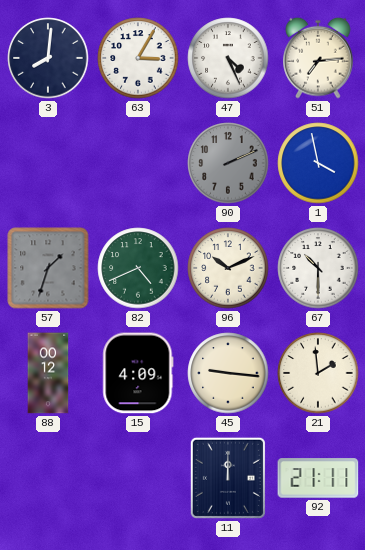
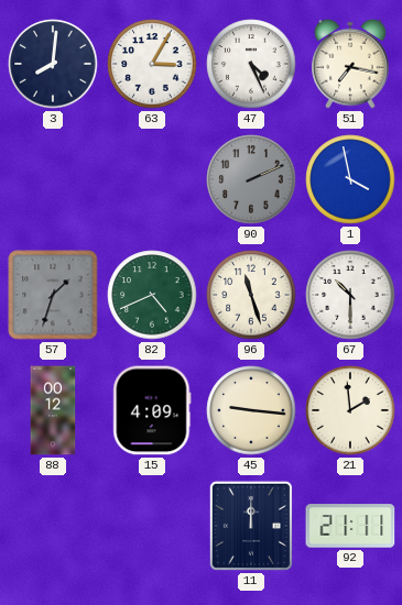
51: 7:14 -> 7:17 (350, 64)
96: 10:11 -> 11:27 (251, 295)
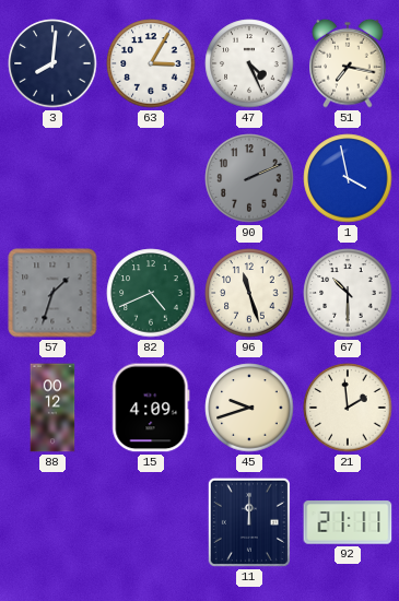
45: 9:16 -> 9:42 (249, 408)
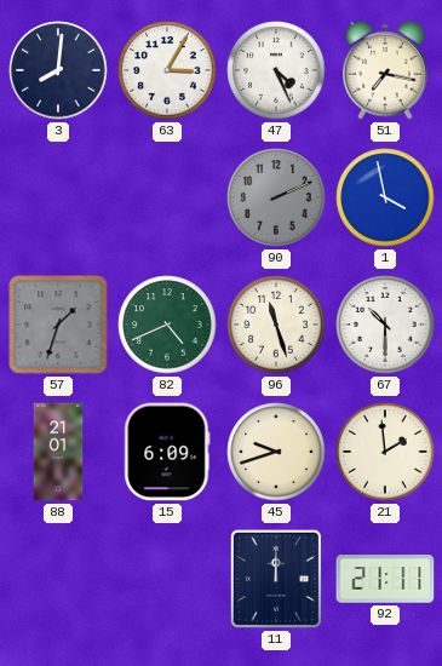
88: 00:12 -> 21:01 (58, 452)
15: 4:09 -> 6:09 (167, 452)
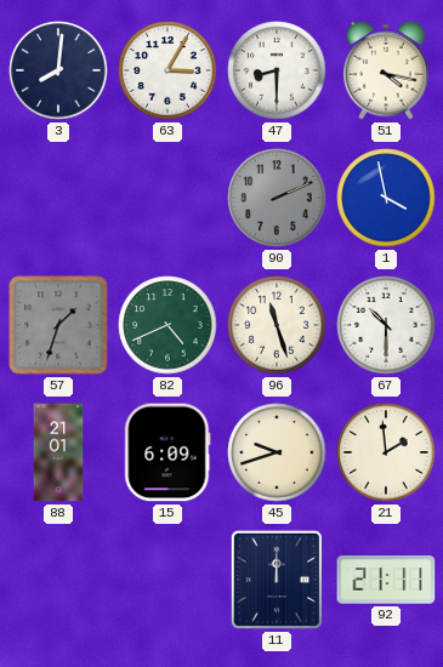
47: 4:26 -> 8:30 (277, 70)
51: 7:17 -> 4:17 (386, 70)
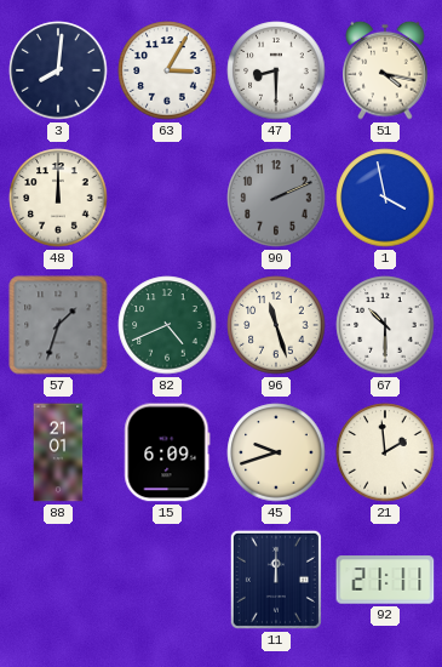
48: none -> 12:00 (58, 198)
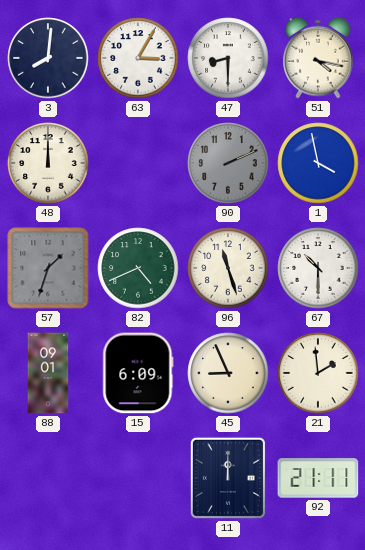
88: 21:01 -> 09:01 (48, 373)
45: 9:42 -> 8:56 (228, 373)
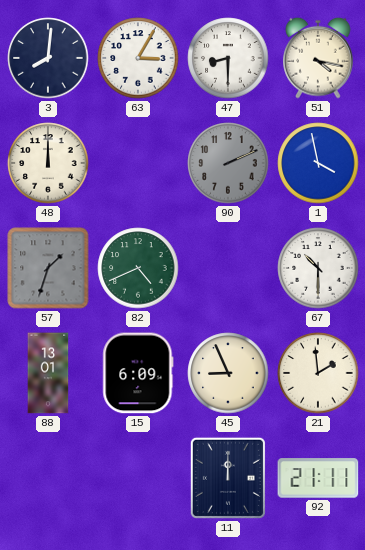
96: 11:27 -> none (228, 268)
88: 09:01 -> 13:01 (48, 373)
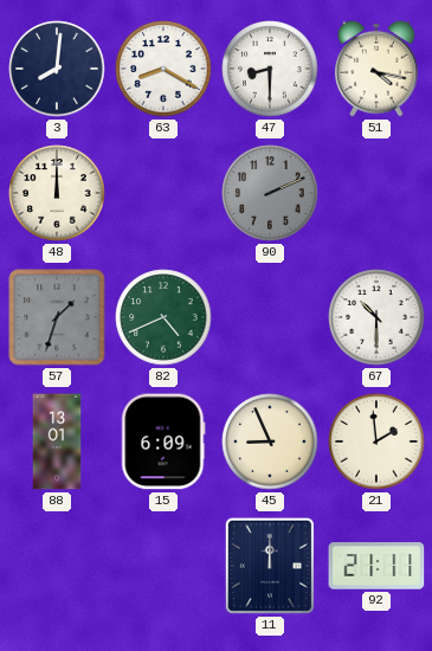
63: 3:05 -> 8:20 (163, 69)
1: 3:58 -> none (318, 163)
